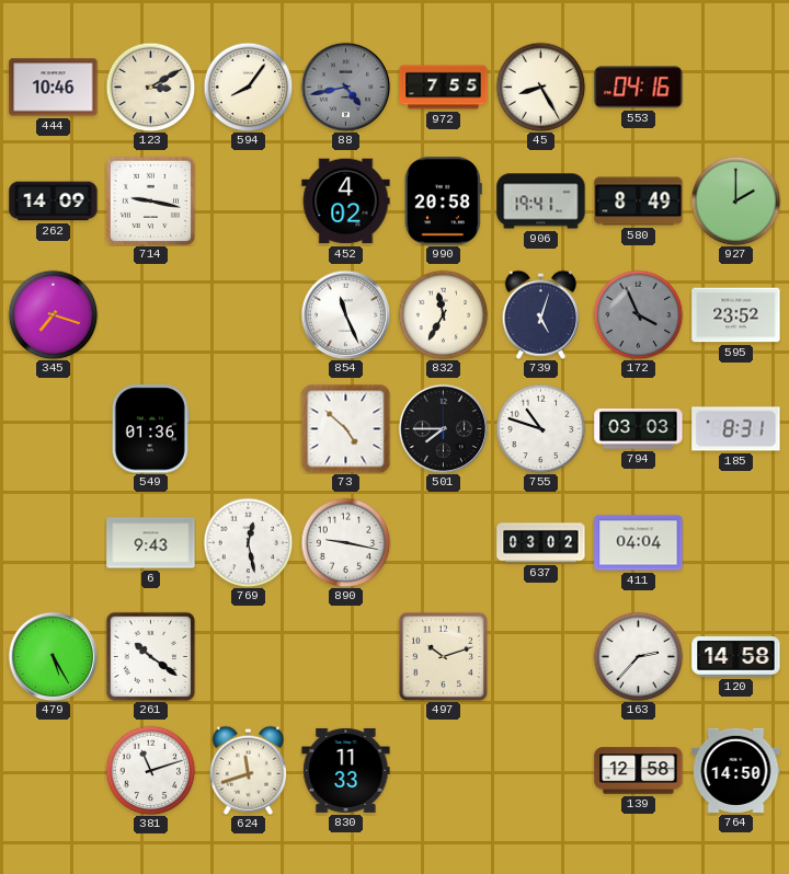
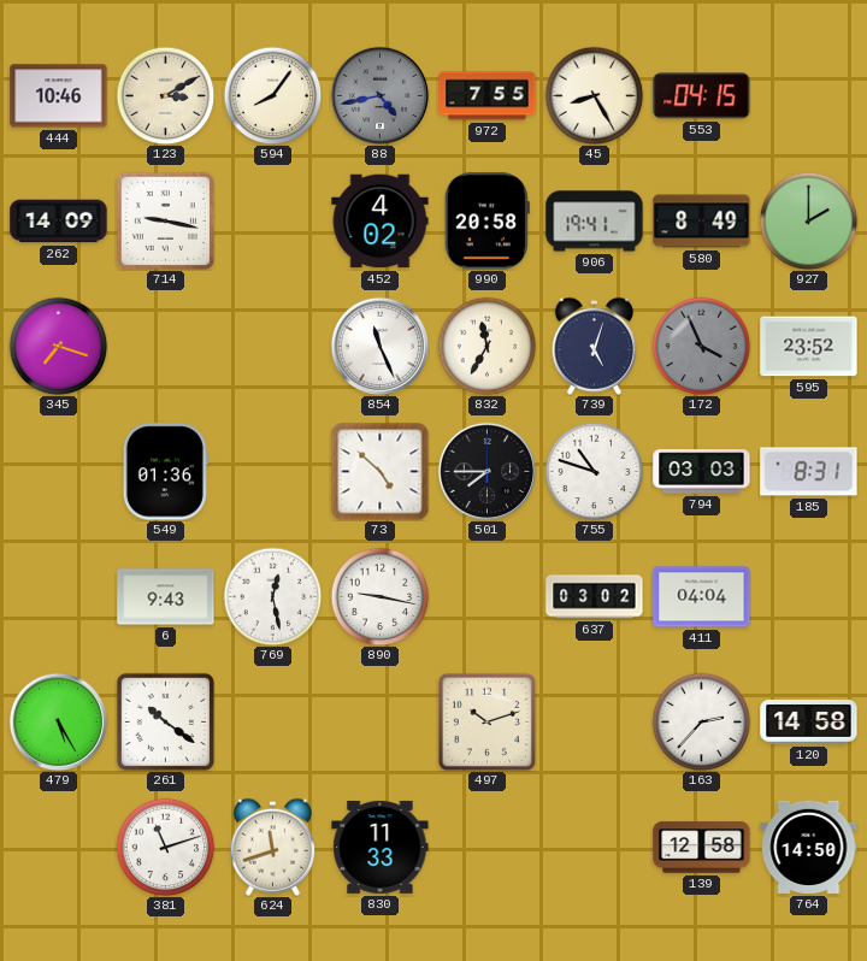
553: 04:16 -> 04:15 (702, 96)
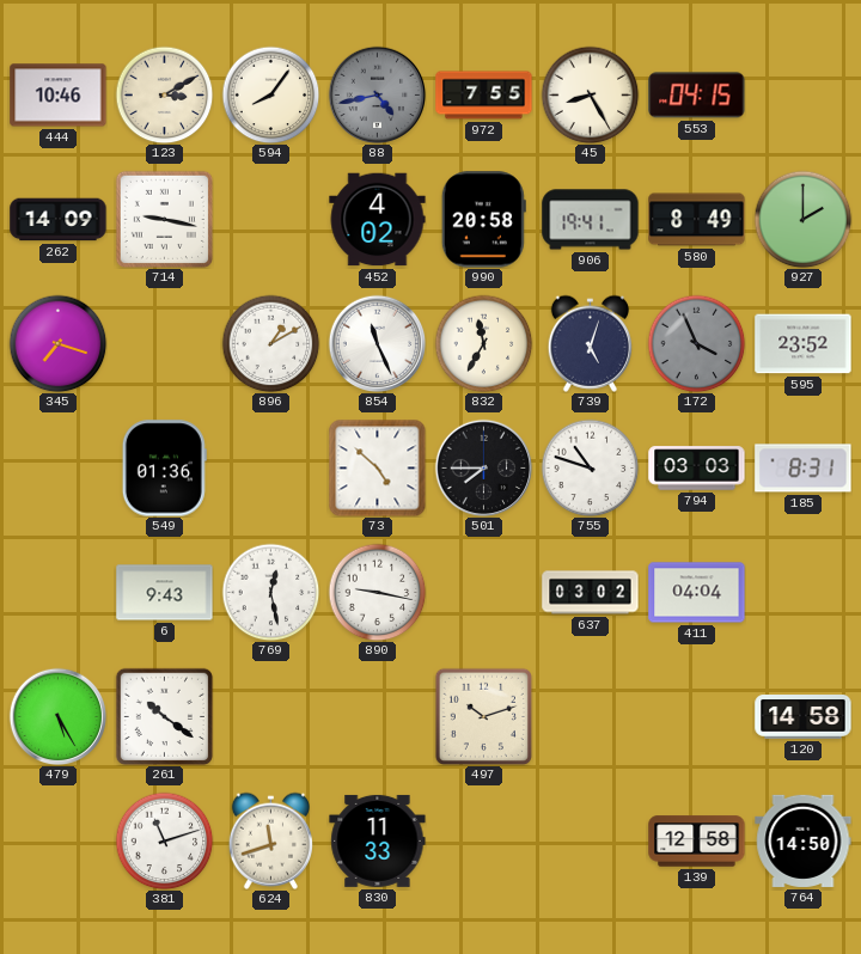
896: none -> 1:10 (270, 343)
163: 2:37 -> none (701, 721)
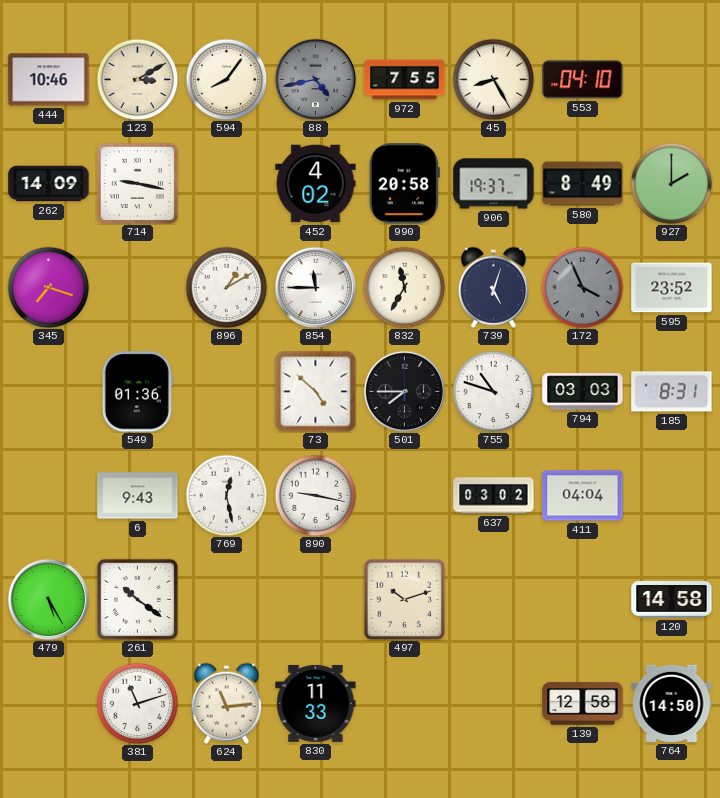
553: 04:15 -> 04:10 (583, 80)
906: 19:41 -> 19:37 (494, 184)
854: 11:26 -> 11:45 (315, 287)
624: 11:42 -> 11:14 (226, 703)
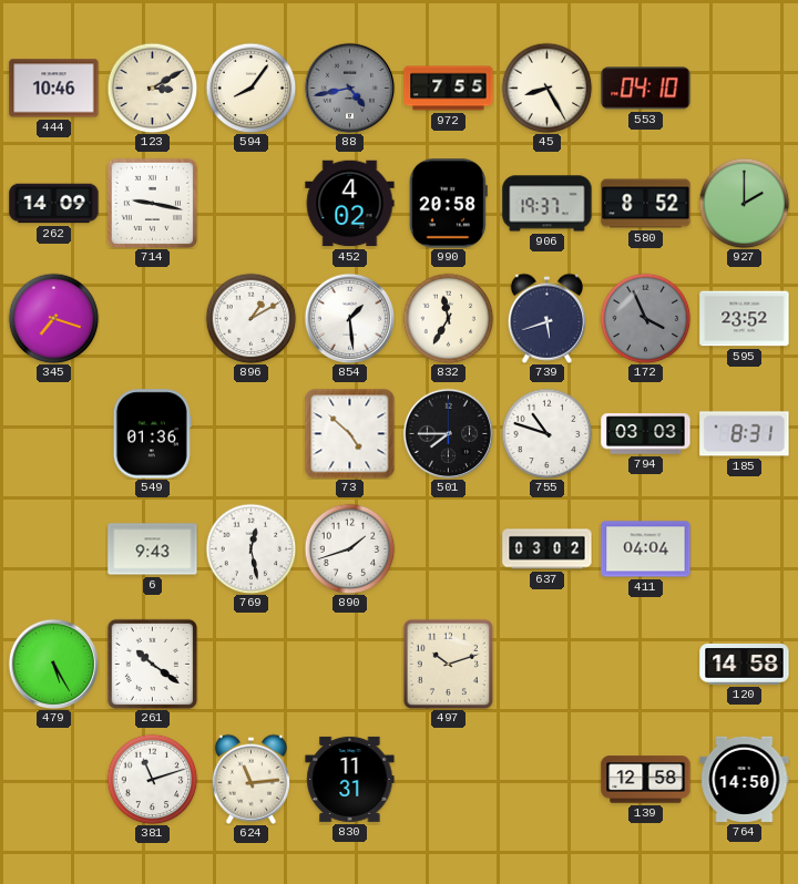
580: 8:49 -> 8:52 (646, 204)
854: 11:45 -> 1:29 (349, 318)
739: 5:03 -> 5:42 (546, 318)
890: 9:17 -> 1:42 (349, 548)
830: 11:33 -> 11:31 (350, 779)
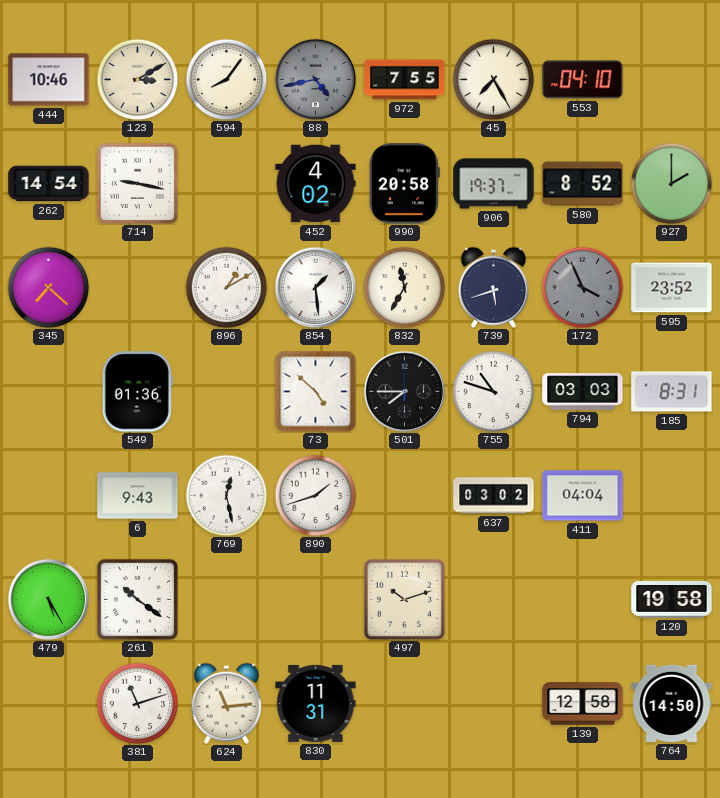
45: 8:25 -> 7:25 (493, 79)
262: 14:09 -> 14:54 (49, 184)
345: 7:18 -> 7:22 (48, 287)
120: 14:58 -> 19:58 (672, 600)
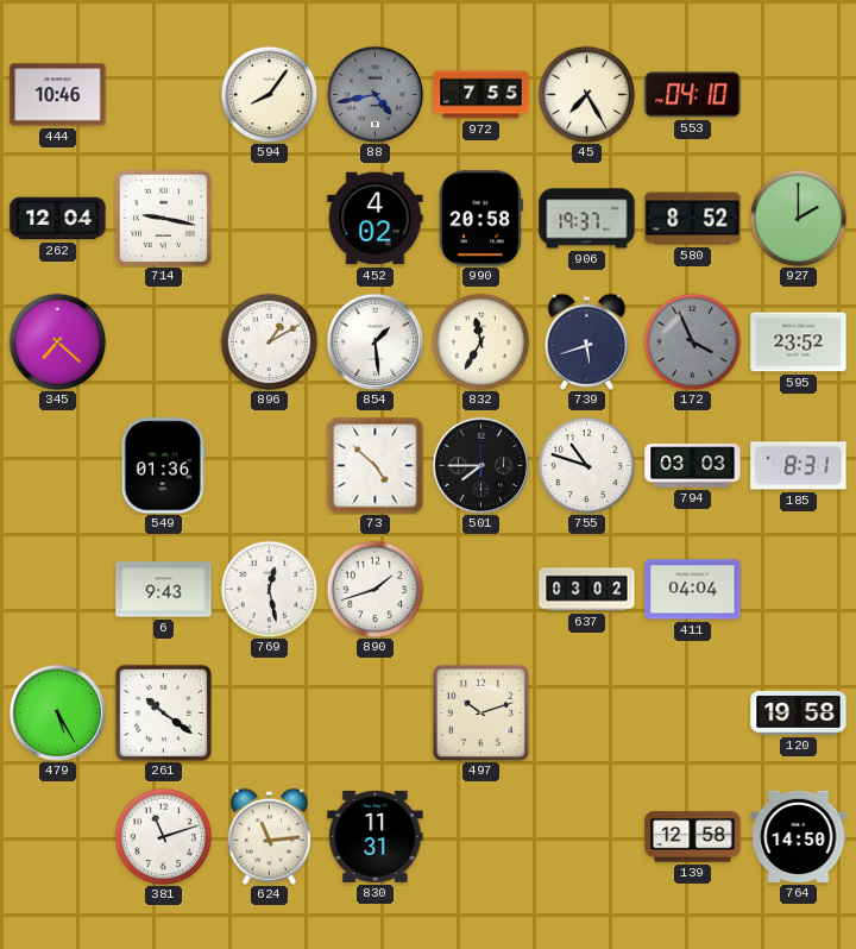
123: 3:10 -> none (137, 79)
262: 14:54 -> 12:04 (58, 219)
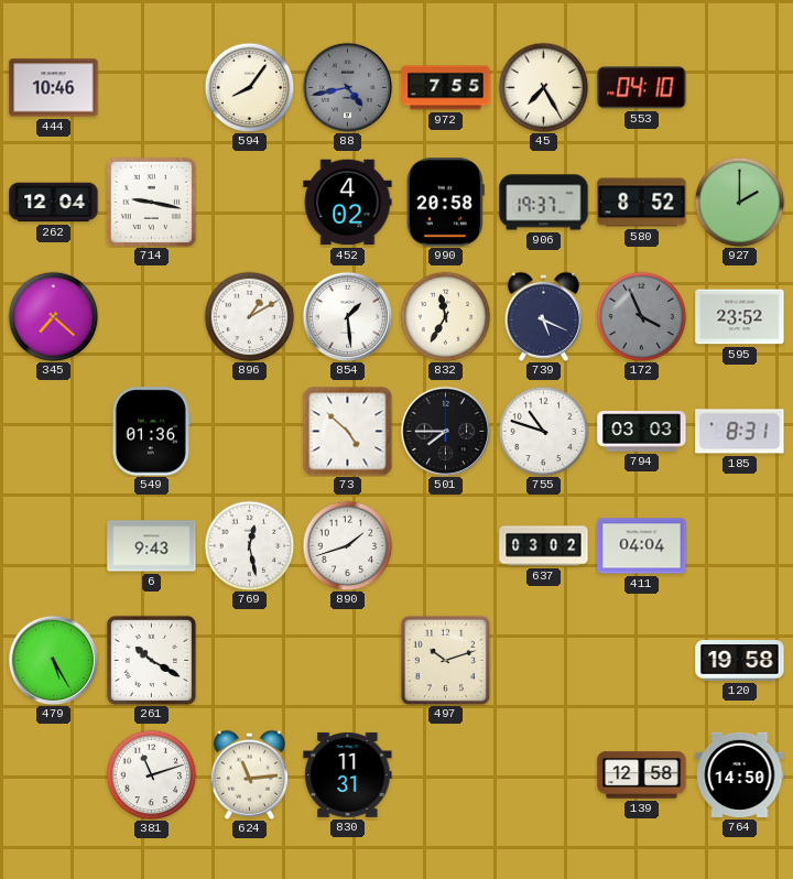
739: 5:42 -> 5:19 (543, 316)
261: 10:21 -> 10:20 (151, 660)
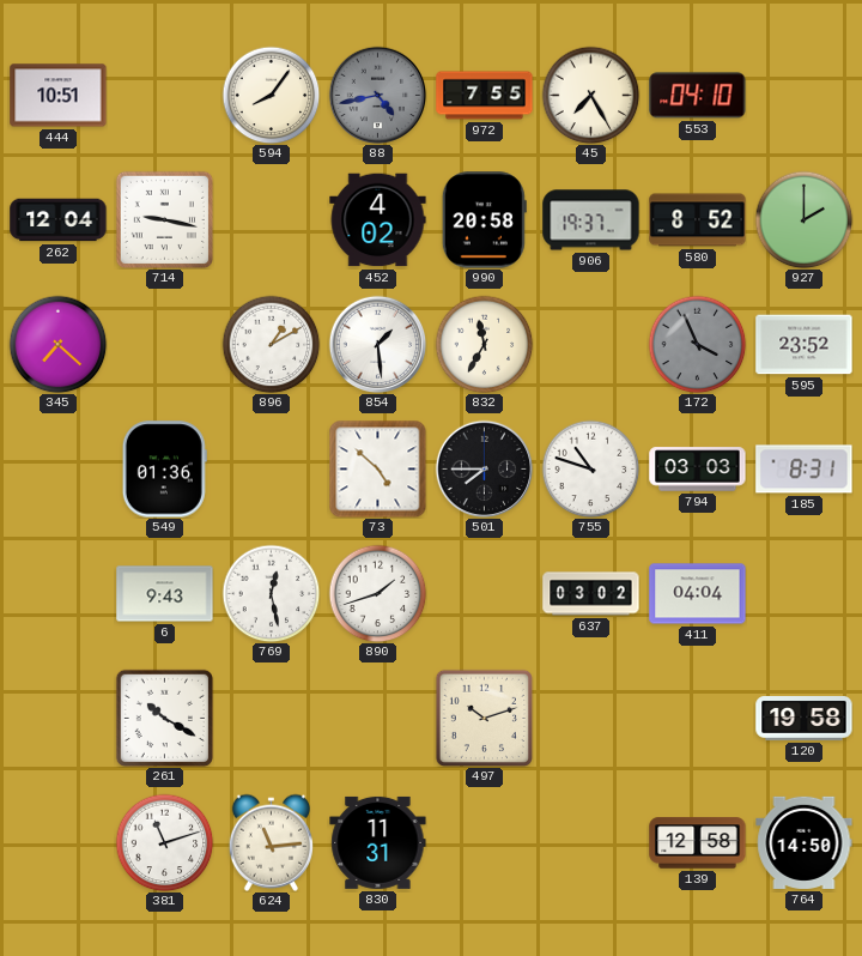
444: 10:46 -> 10:51 (59, 96)
739: 5:19 -> none (543, 316)
479: 5:25 -> none (53, 660)
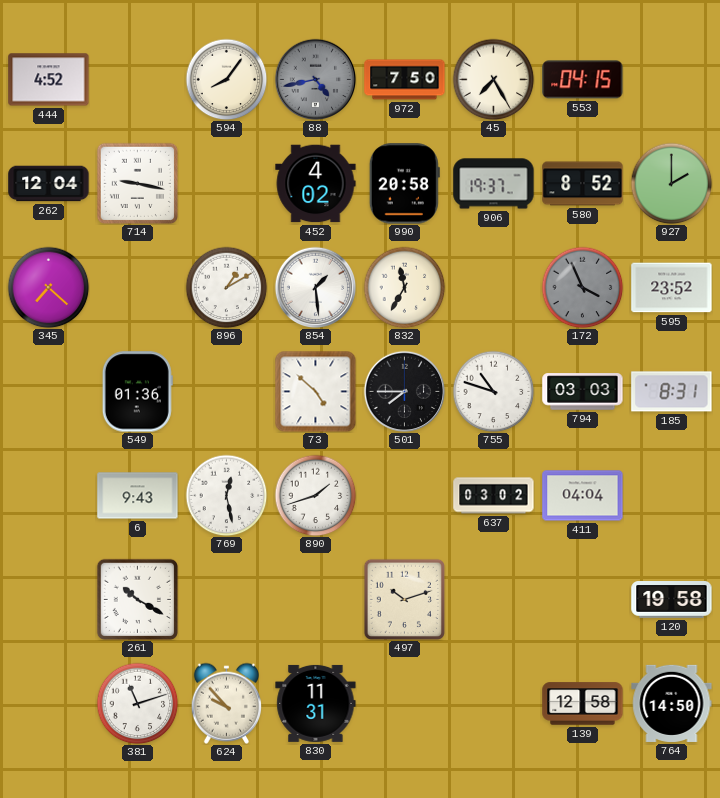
444: 10:51 -> 4:52 (49, 80)
972: 7:55 -> 7:50 (405, 80)
553: 04:10 -> 04:15 (583, 80)
624: 11:14 -> 9:53 (226, 703)
